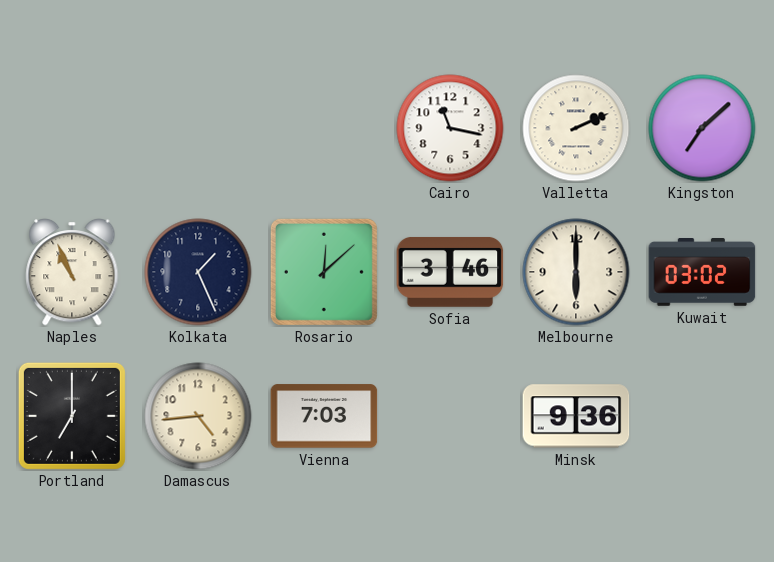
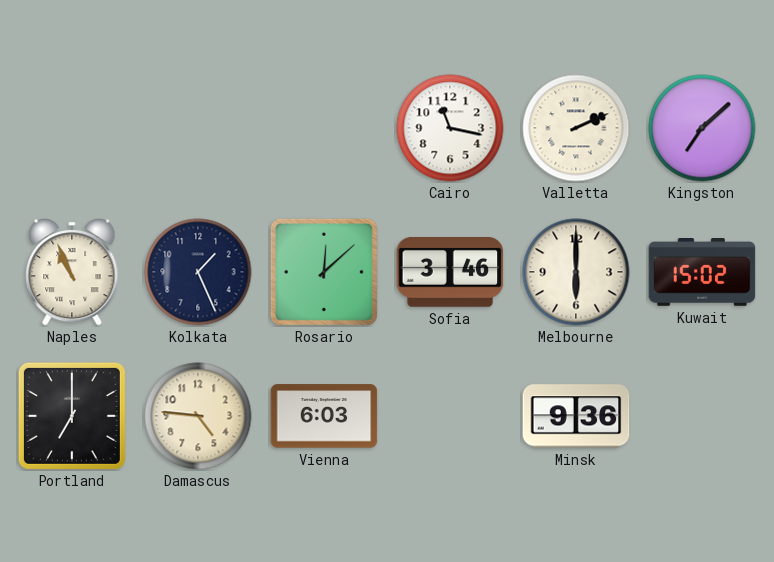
Kuwait: 03:02 -> 15:02 (702, 273)
Damascus: 4:44 -> 4:46 (198, 416)
Vienna: 7:03 -> 6:03 (324, 416)
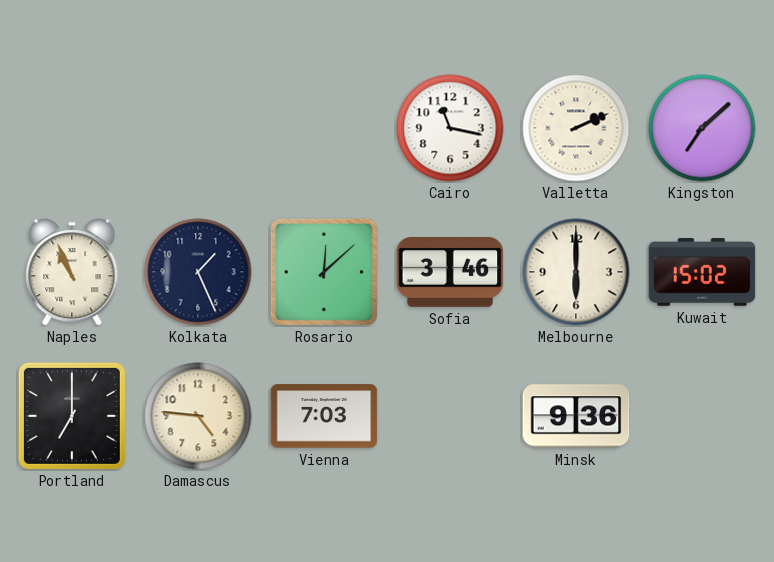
Vienna: 6:03 -> 7:03 (324, 416)
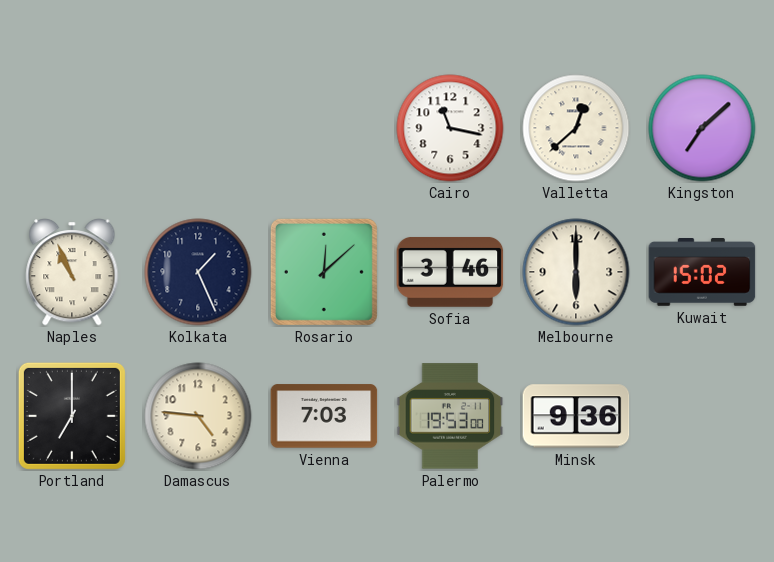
Valletta: 2:11 -> 12:38 (576, 128)
Palermo: none -> 19:53 (450, 416)
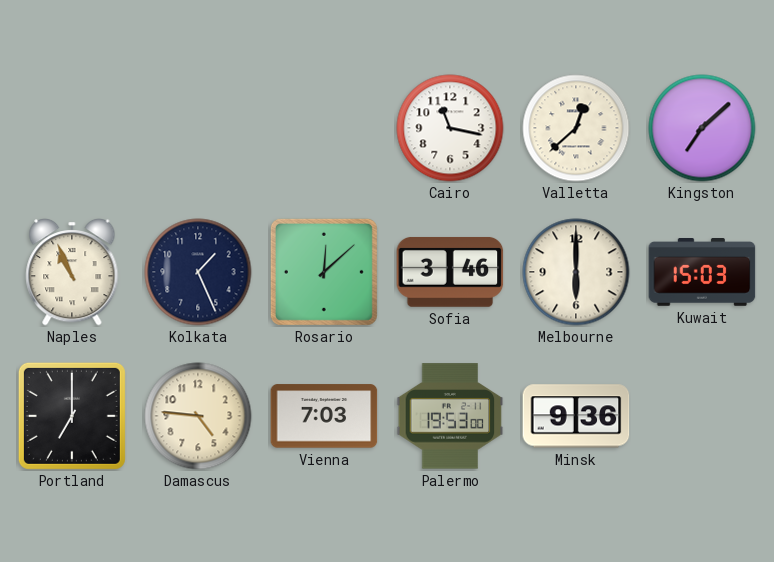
Kuwait: 15:02 -> 15:03 (702, 273)
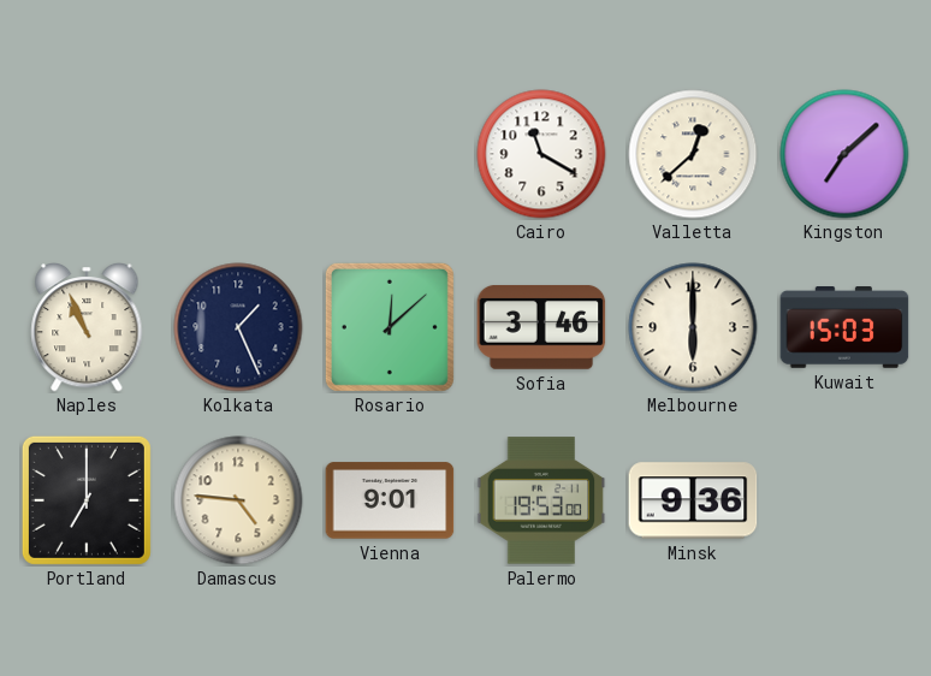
Cairo: 11:17 -> 11:20 (541, 154)
Vienna: 7:03 -> 9:01 (390, 500)
